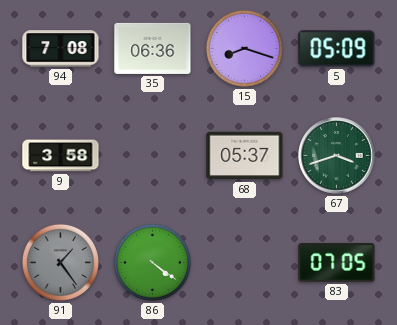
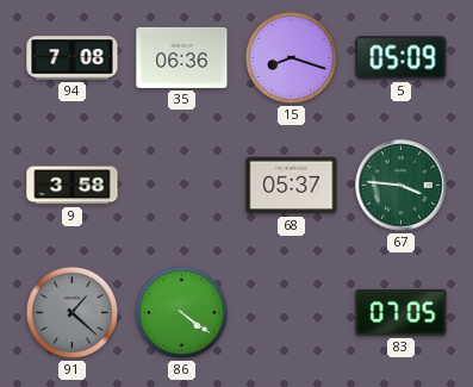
67: 3:42 -> 3:46 (402, 186)
91: 1:24 -> 1:22 (71, 312)
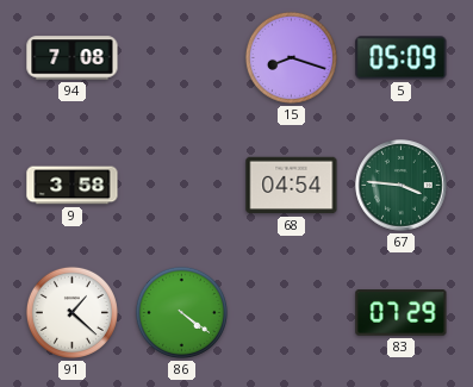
35: 06:36 -> none (182, 57)
68: 05:37 -> 04:54 (292, 186)
91 dial: grey -> white (71, 312)
83: 07:05 -> 07:29 (402, 313)
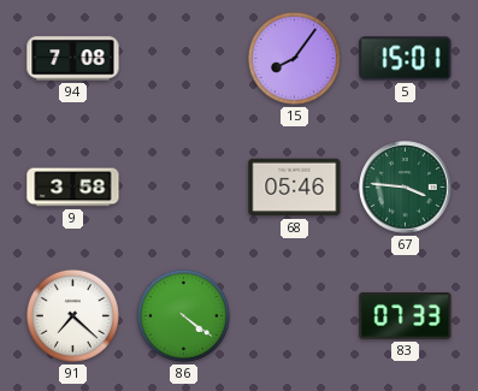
15: 8:18 -> 8:06 (294, 58)
5: 05:09 -> 15:01 (406, 59)
68: 04:54 -> 05:46 (295, 188)
91: 1:22 -> 7:22 (72, 315)
83: 07:29 -> 07:33 (406, 316)
